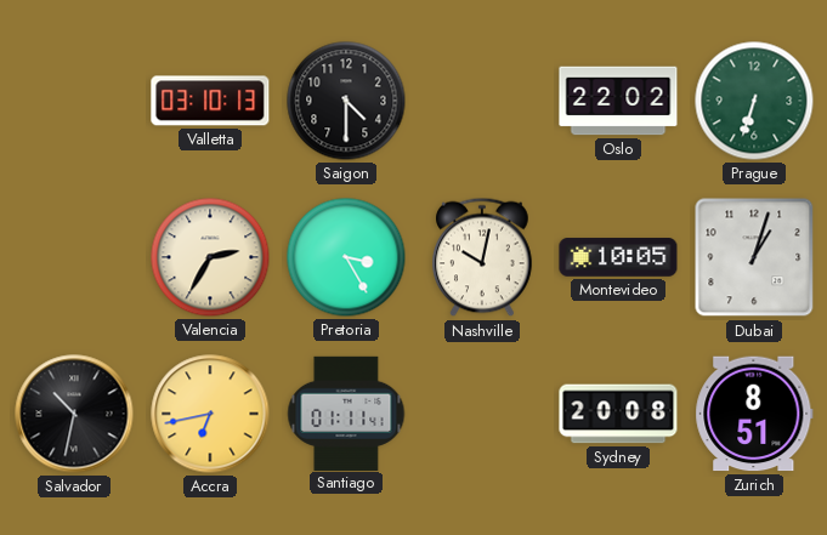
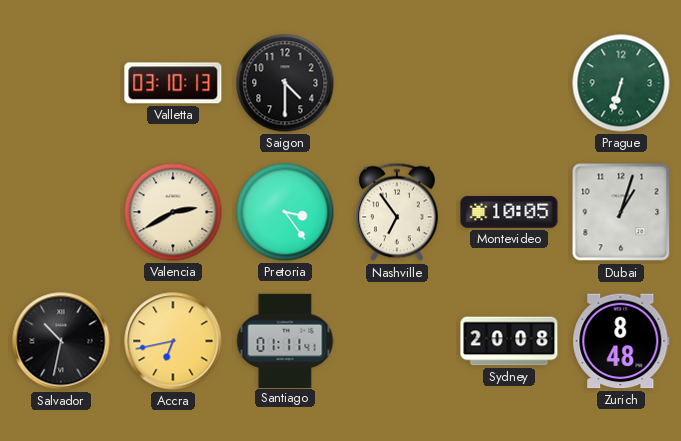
Oslo: 22:02 -> none (618, 101)
Valencia: 2:35 -> 2:40 (173, 212)
Pretoria: 3:25 -> 3:24 (285, 212)
Nashville: 10:02 -> 6:54 (397, 212)
Zurich: 8:51 -> 8:48 (621, 341)
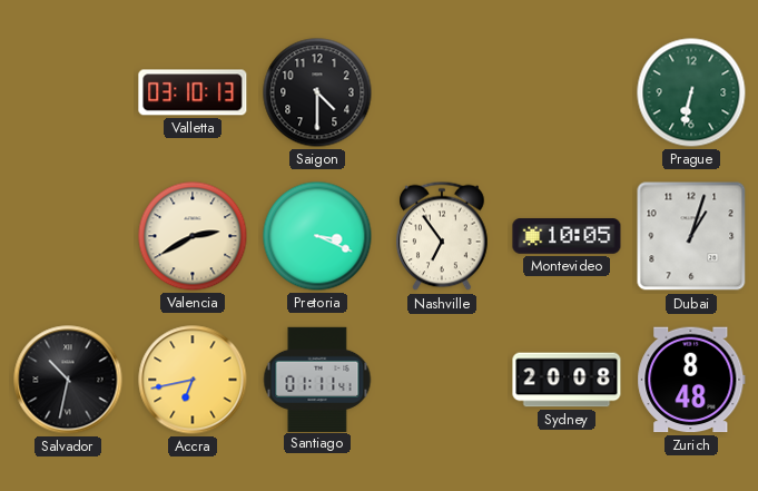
Prague: 6:33 -> 6:32 (691, 92)
Pretoria: 3:24 -> 3:19 (317, 236)
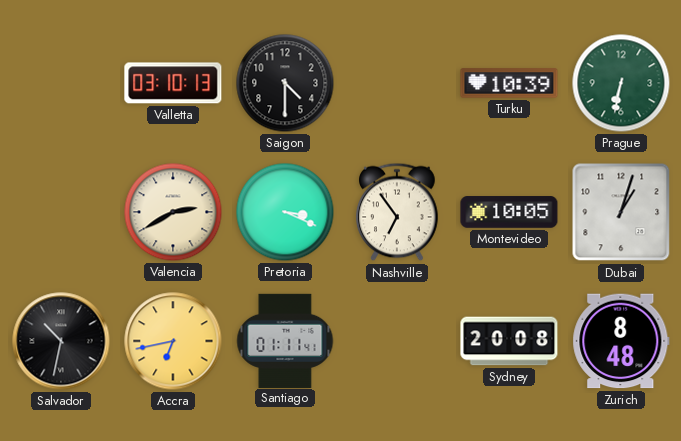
Turku: none -> 10:39 (509, 83)
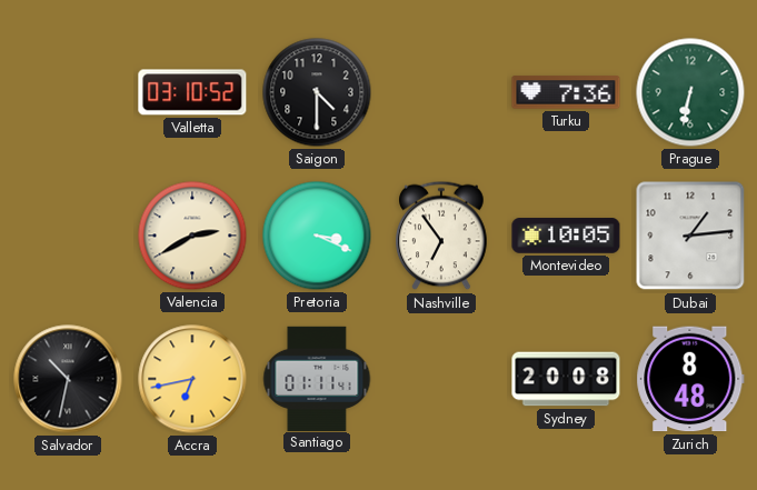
Valletta: 03:10:13 -> 03:10:52 (192, 92)
Turku: 10:39 -> 7:36 (566, 92)
Dubai: 1:03 -> 1:14 (690, 236)
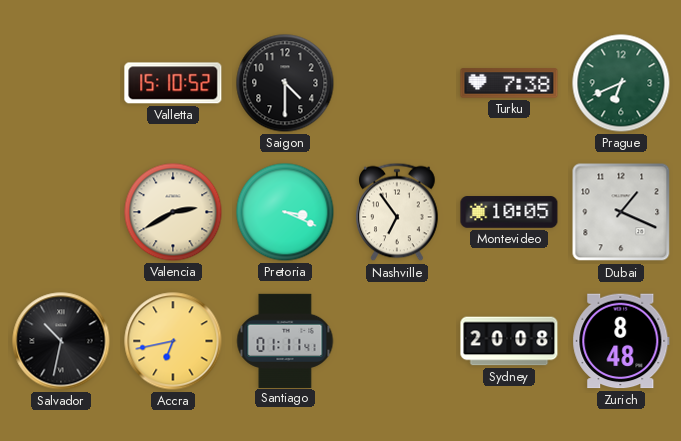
Valletta: 03:10 -> 15:10 (173, 83)
Turku: 7:36 -> 7:38 (509, 83)
Prague: 6:32 -> 6:41 (621, 83)
Dubai: 1:14 -> 1:19 (621, 212)
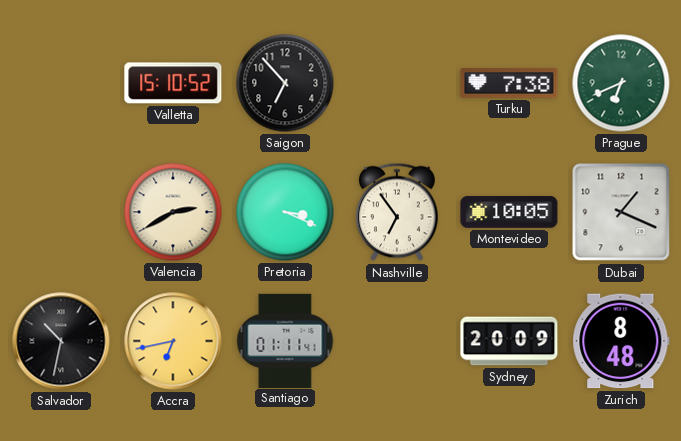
Saigon: 4:30 -> 6:53 (285, 83)
Sydney: 20:08 -> 20:09 (509, 341)
